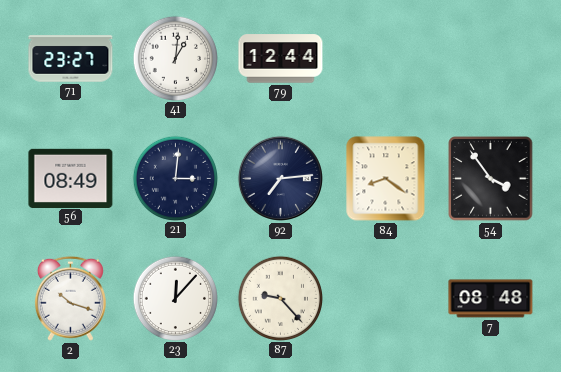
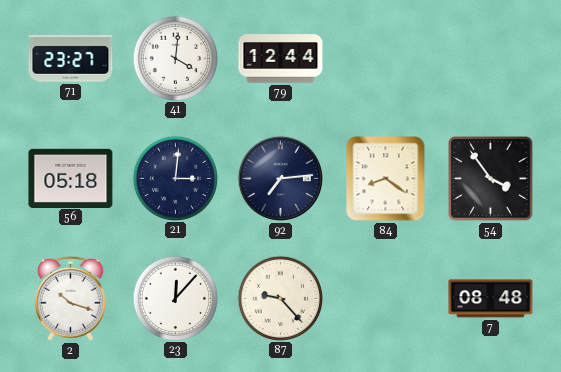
41: 1:01 -> 4:01 (175, 58)
56: 08:49 -> 05:18 (71, 178)
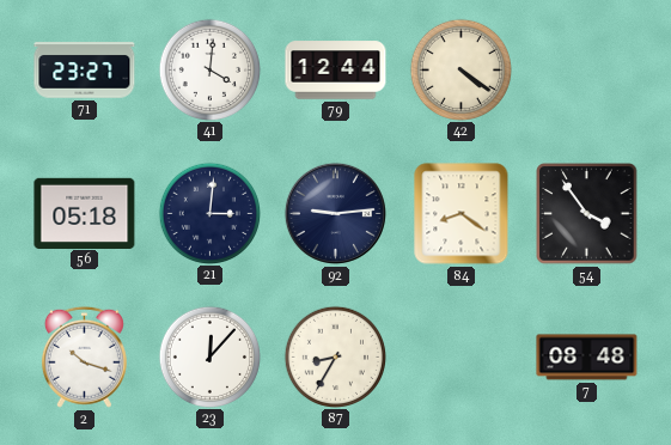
42: none -> 4:21 (460, 69)
92: 7:14 -> 9:14 (335, 213)
87: 9:23 -> 8:35 (335, 356)
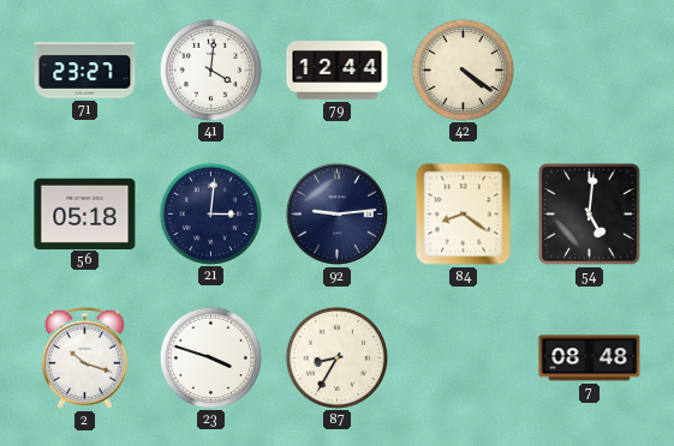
54: 3:54 -> 5:01 (590, 215)
23: 12:07 -> 3:48 (210, 357)
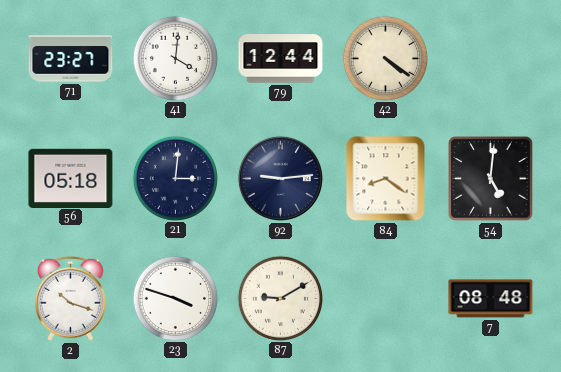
87: 8:35 -> 9:10 (280, 298)
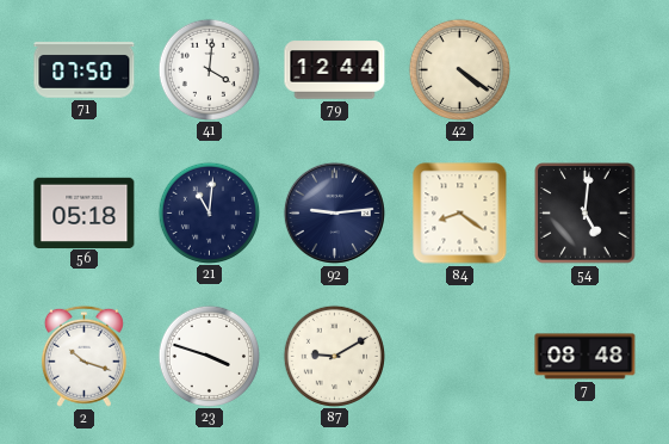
71: 23:27 -> 07:50 (85, 70)
21: 3:01 -> 11:01 (209, 212)
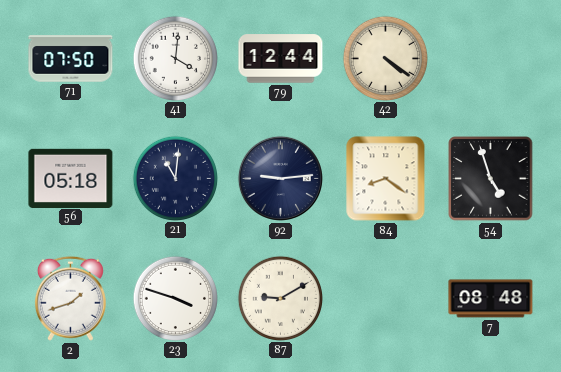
54: 5:01 -> 4:57 (491, 179)
2: 10:18 -> 1:42 (70, 298)
